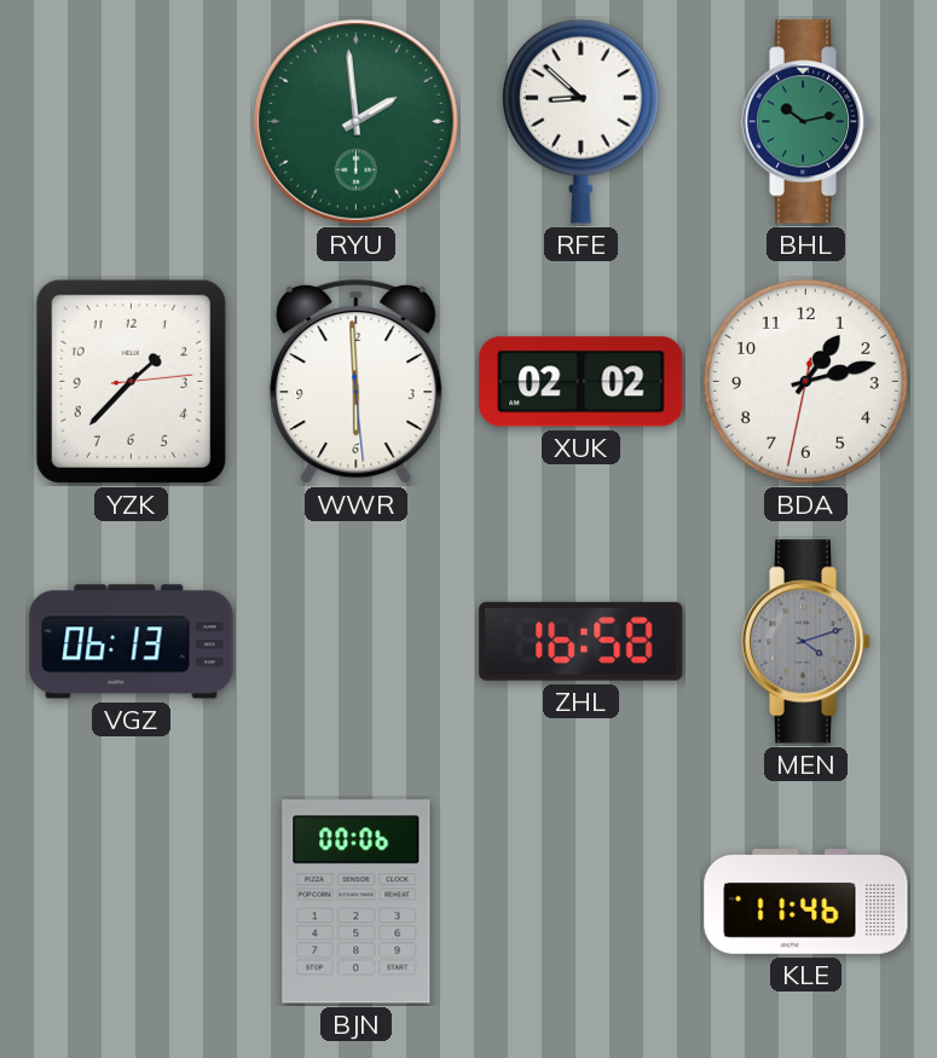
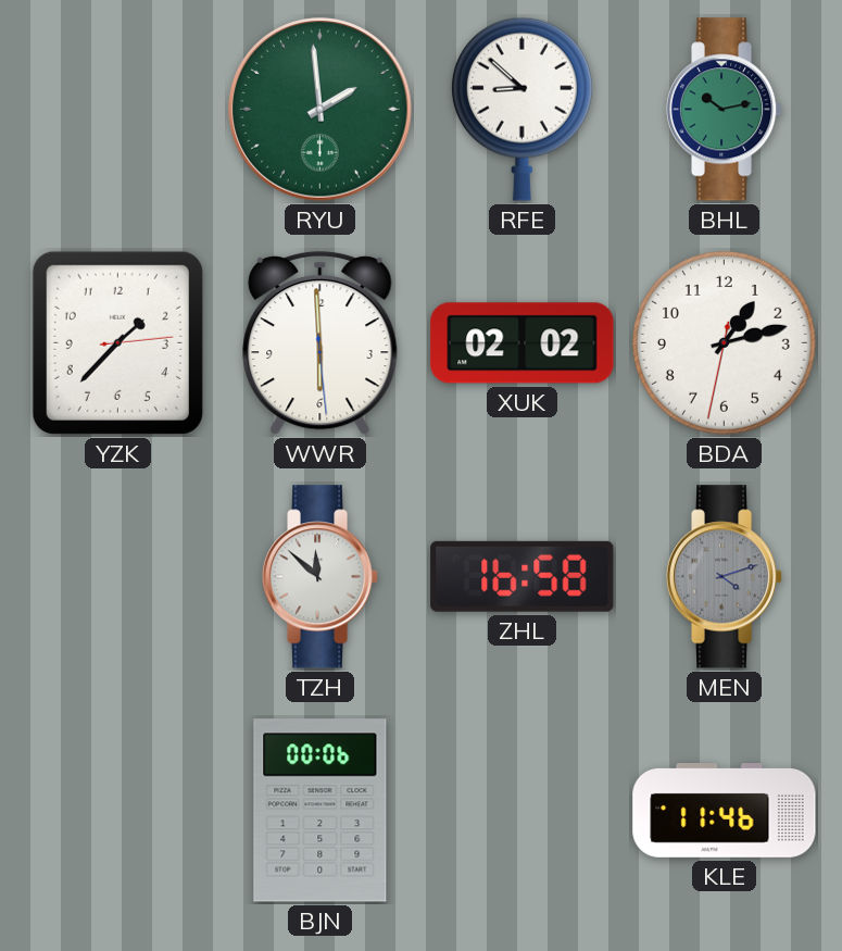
VGZ: 06:13 -> none (132, 642)
TZH: none -> 11:52 (321, 577)
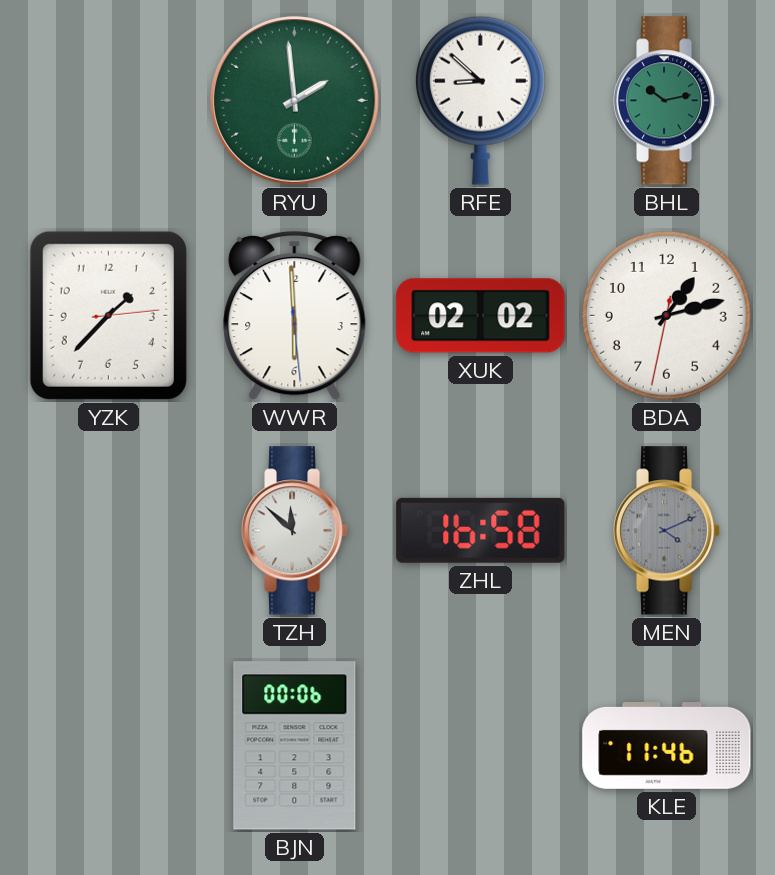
MEN: 4:12 -> 4:11 (667, 531)
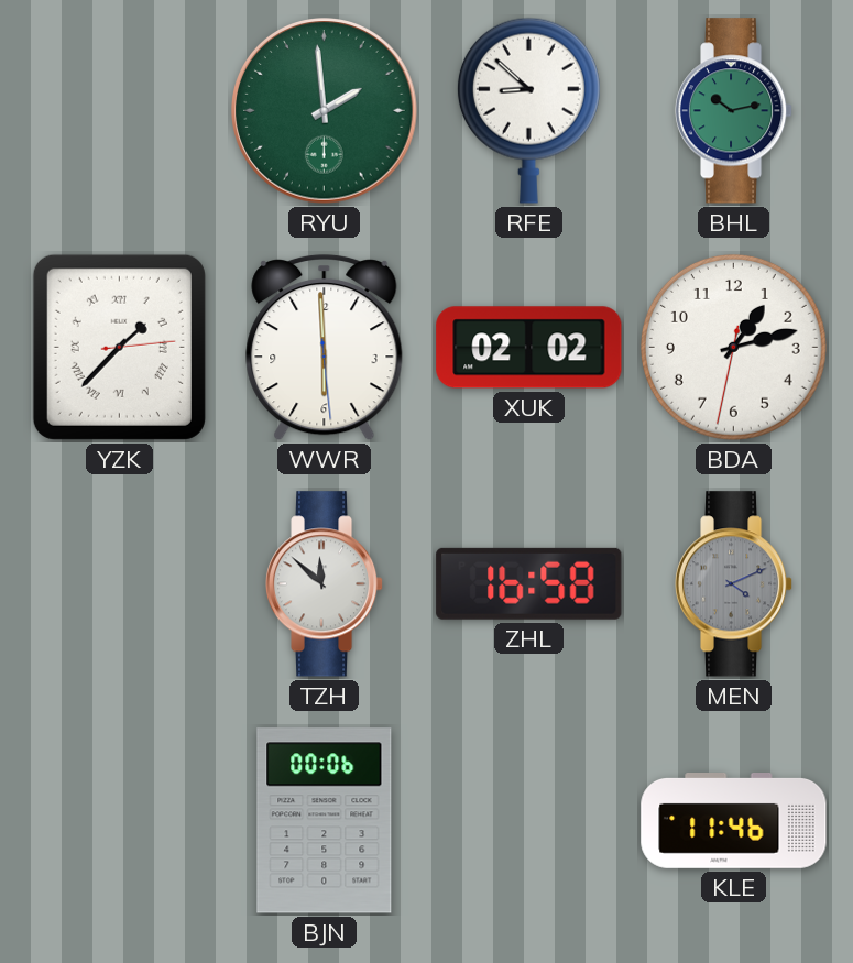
YZK numerals: Arabic -> Roman (119, 347)
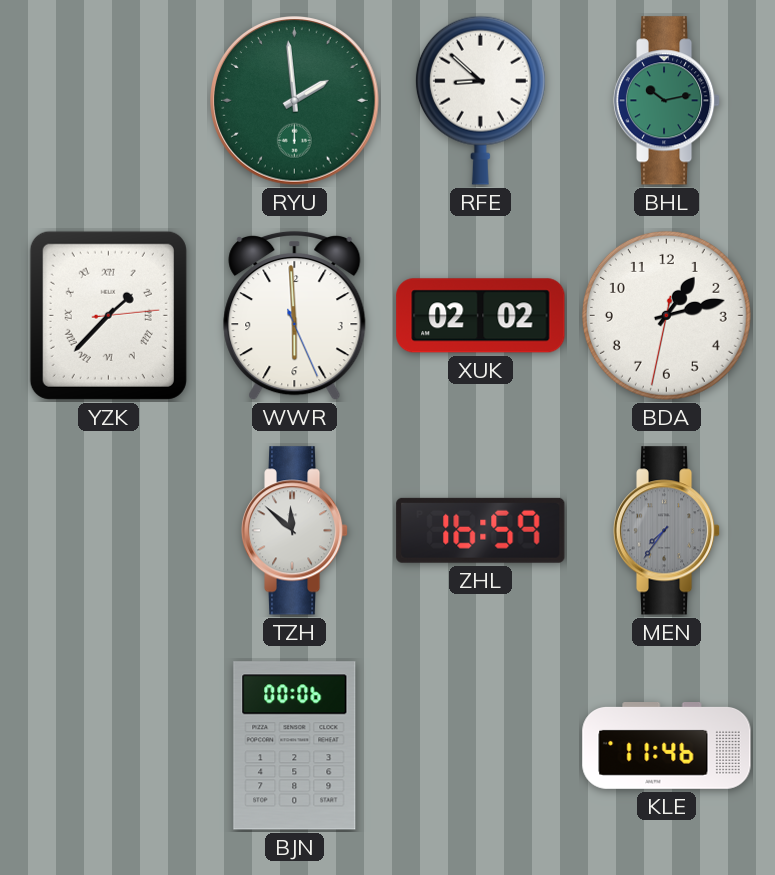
WWR: 5:59:29 -> 5:59:26 (295, 316)
ZHL: 16:58 -> 16:59 (481, 530)
MEN: 4:11 -> 7:36 (667, 531)
